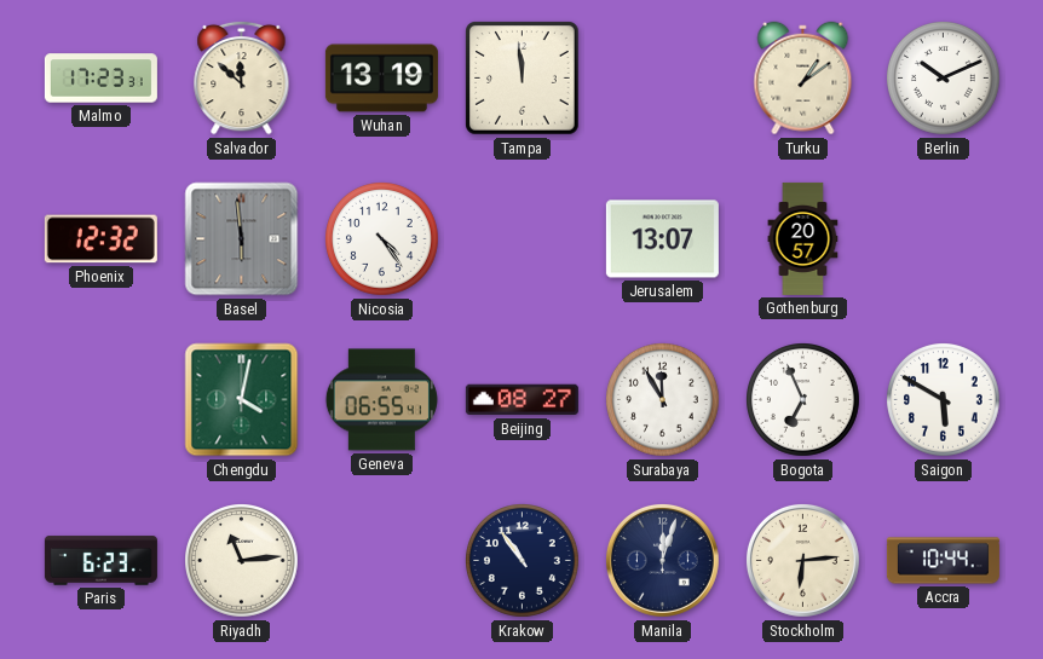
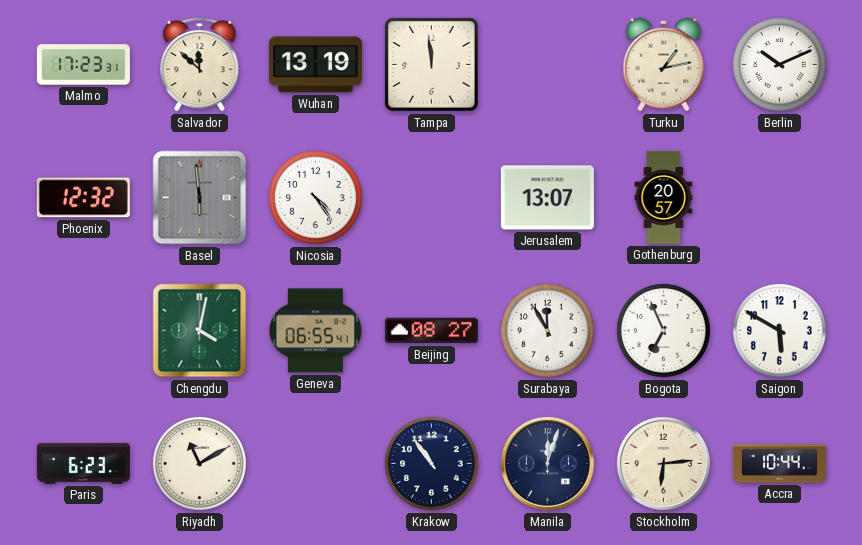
Turku: 1:09 -> 1:13 (664, 65)
Riyadh: 11:14 -> 11:10 (200, 464)
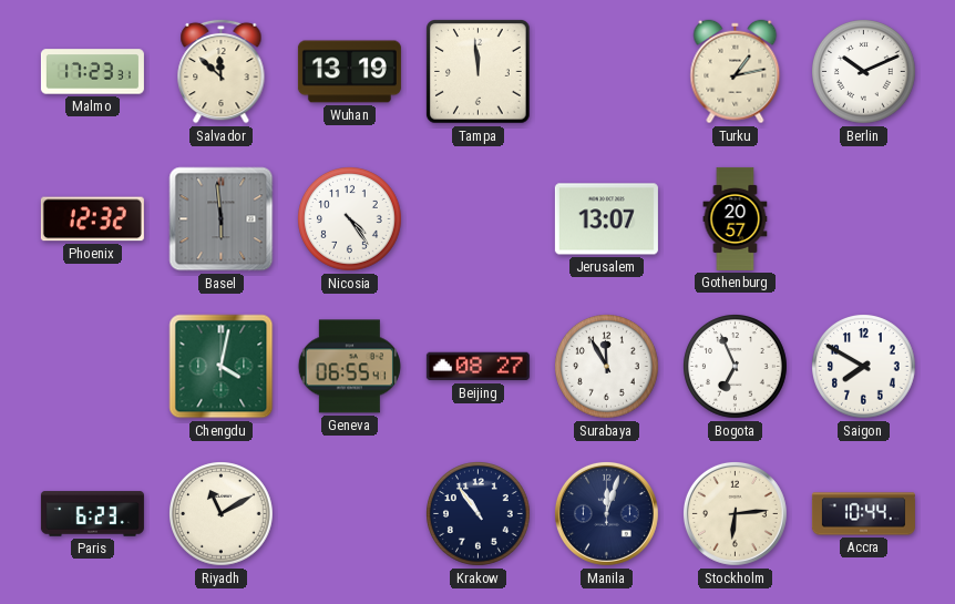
Saigon: 5:50 -> 7:50 (864, 367)
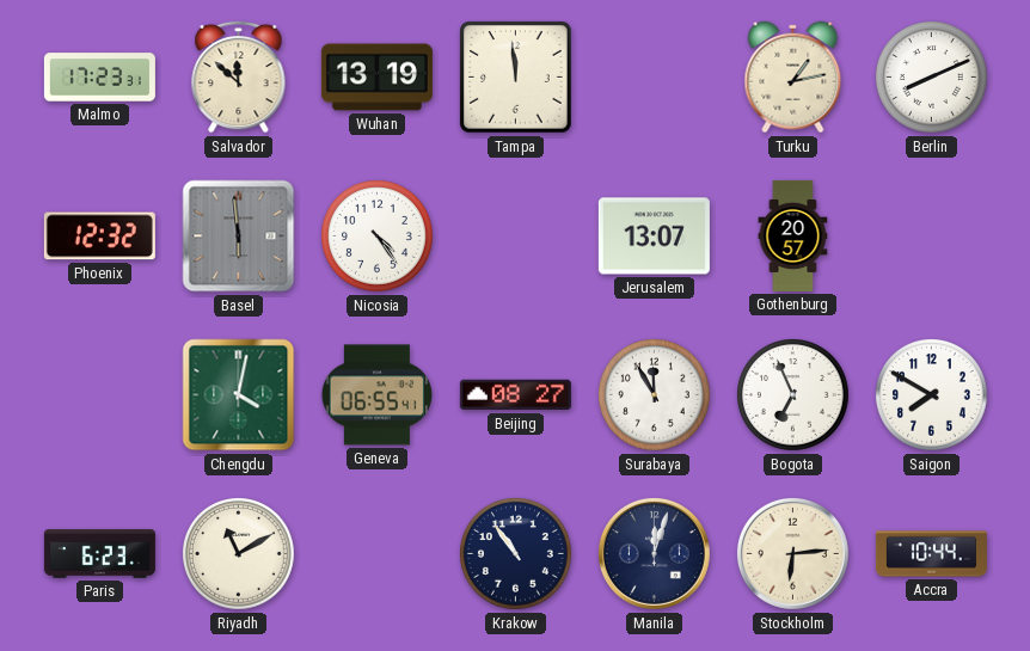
Berlin: 10:11 -> 8:11 (932, 78)
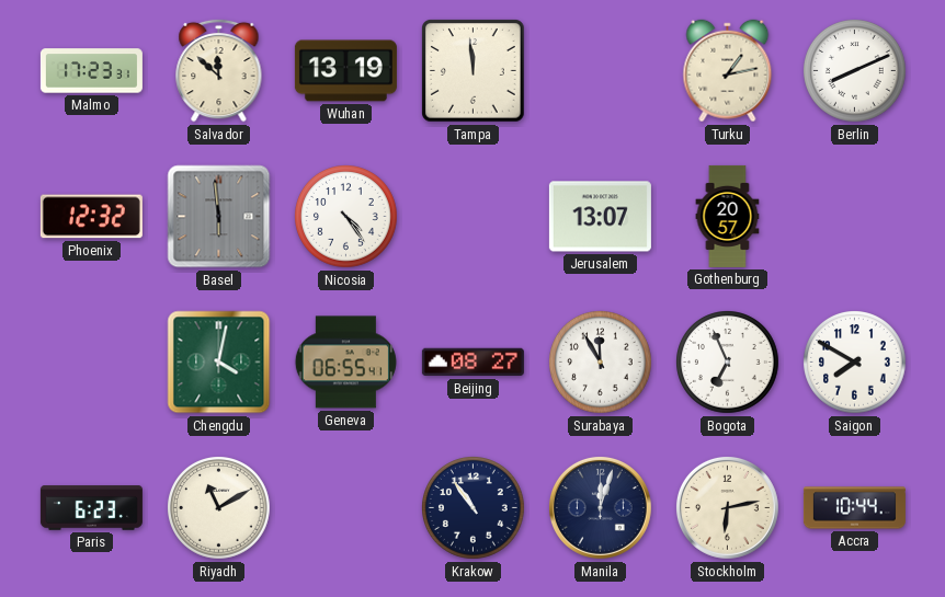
Stockholm: 6:14 -> 6:13 (727, 507)
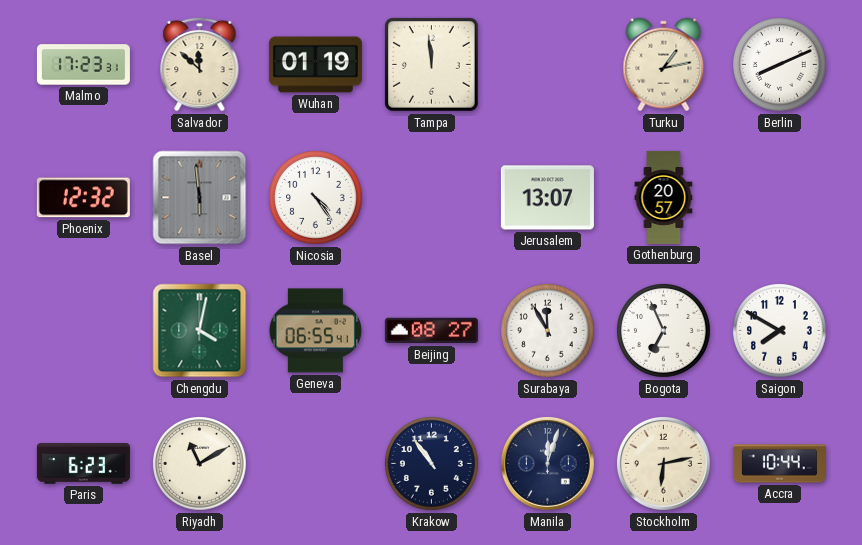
Wuhan: 13:19 -> 01:19 (315, 65)
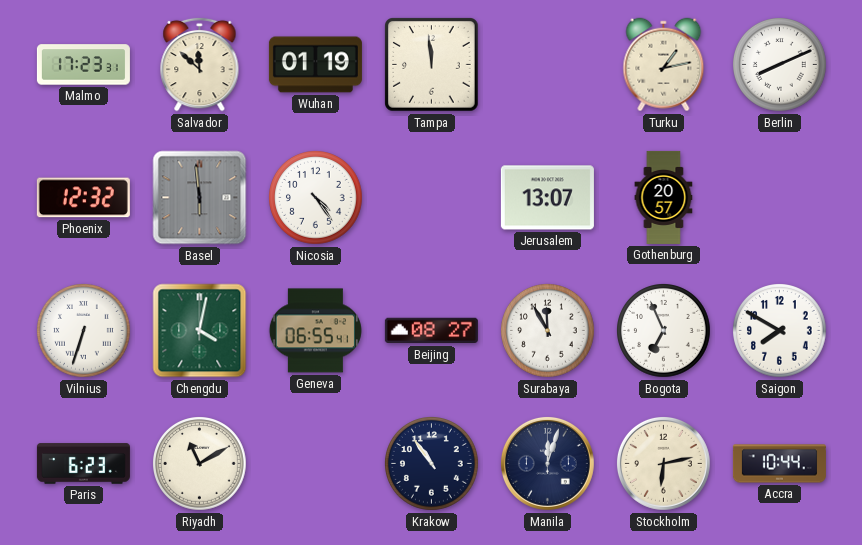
Vilnius: none -> 6:33 (84, 331)
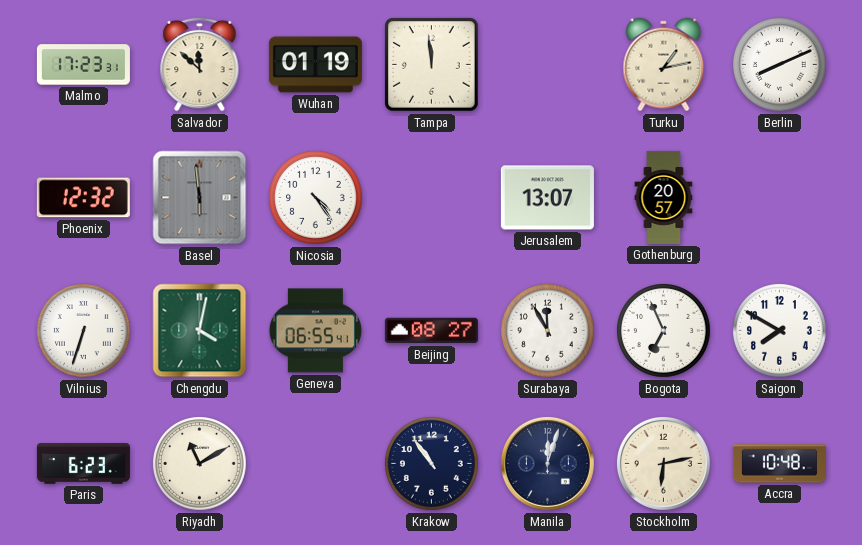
Accra: 10:44 -> 10:48 (779, 464)
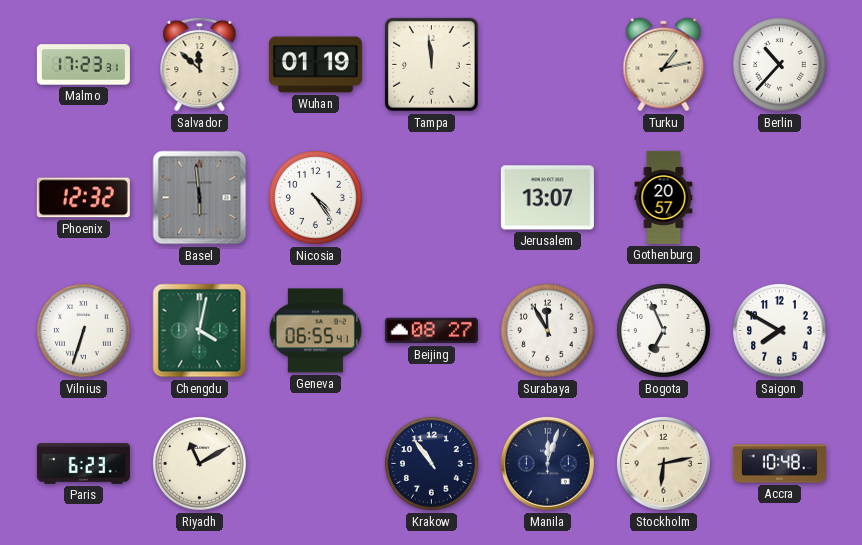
Berlin: 8:11 -> 10:37 (780, 65)
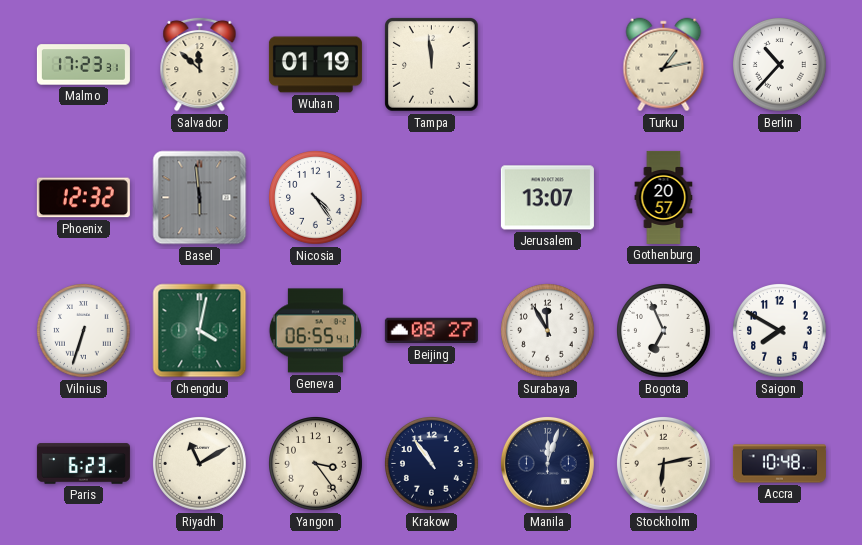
Yangon: none -> 3:24 (316, 464)
